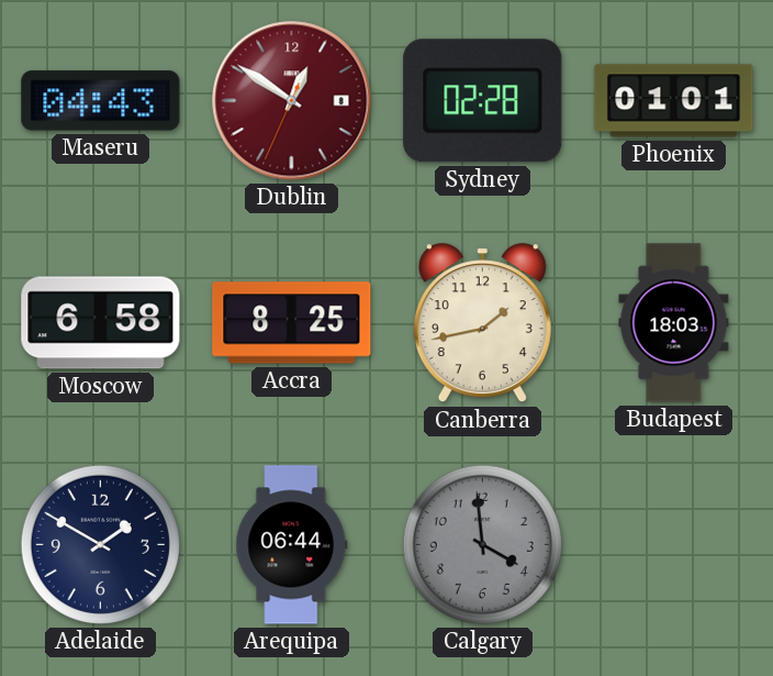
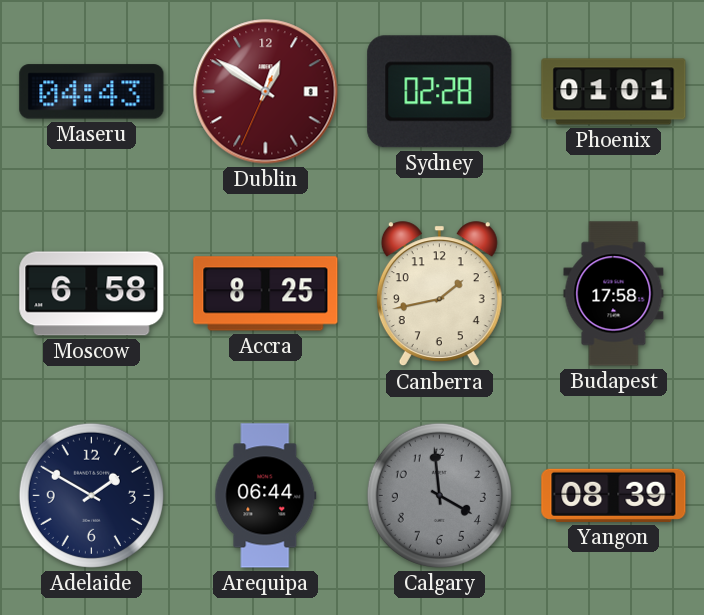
Budapest: 18:03 -> 17:58 (614, 294)
Yangon: none -> 08:39 (614, 495)
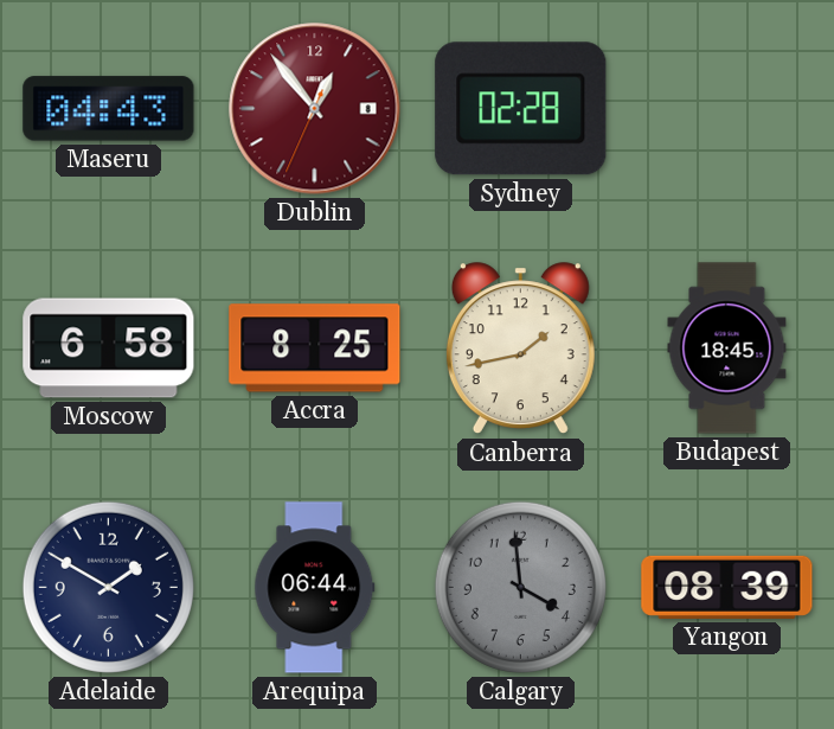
Dublin: 12:50 -> 12:53 (315, 109)
Phoenix: 01:01 -> none (614, 92)
Budapest: 17:58 -> 18:45 (727, 348)
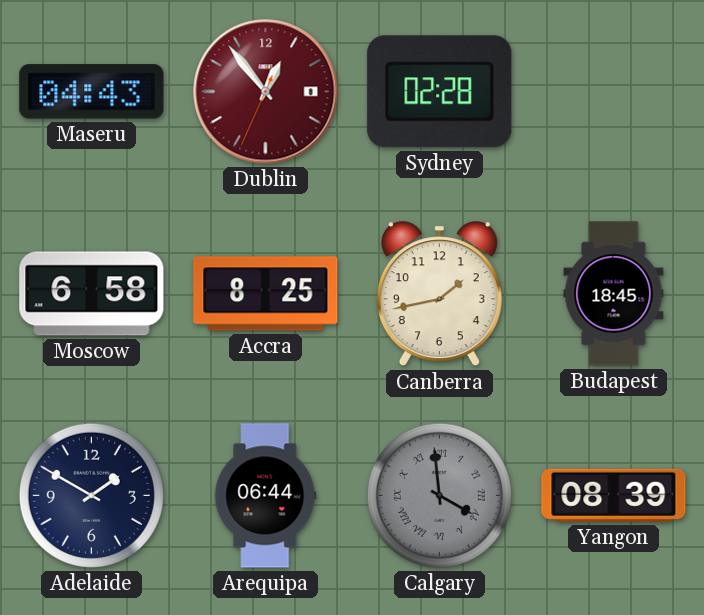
Calgary numerals: Arabic -> Roman (439, 495)
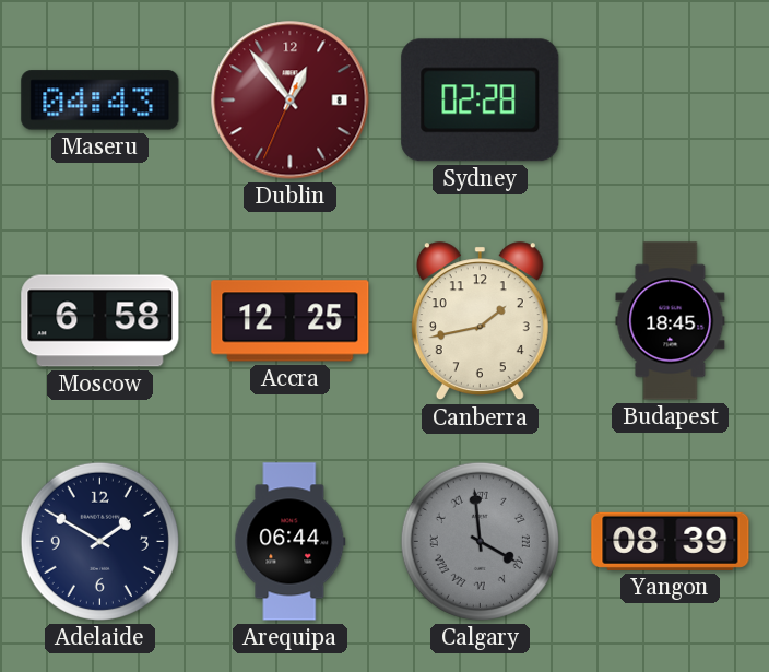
Accra: 8:25 -> 12:25 (291, 321)
